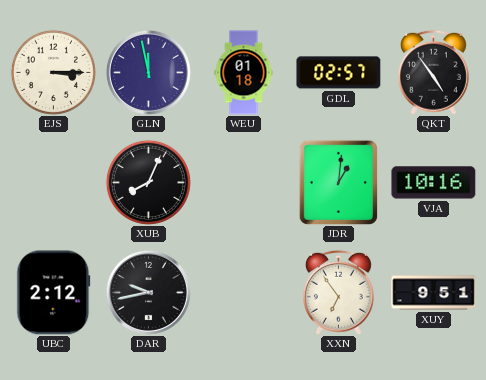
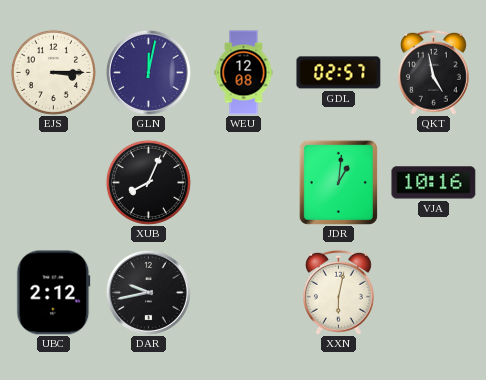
GLN: 11:58 -> 12:02 (148, 72)
WEU: 01:18 -> 12:08 (244, 73)
QKT: 4:54 -> 4:58 (433, 72)
XXN: 6:54 -> 6:02 (338, 292)
XUY: 9:51 -> none (434, 293)
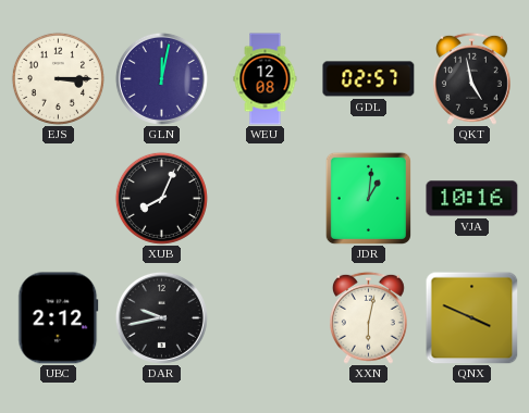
QNX: none -> 3:49 (471, 317)
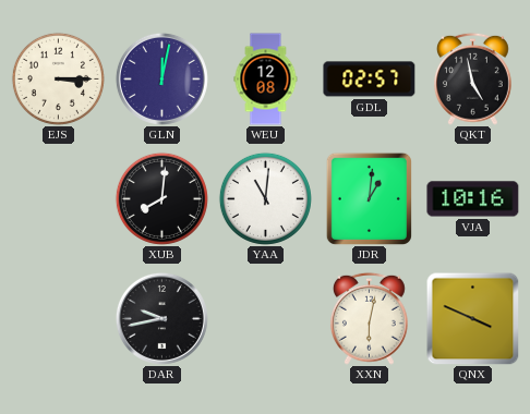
XUB: 8:04 -> 8:01 (161, 198)
YAA: none -> 11:01 (265, 198)
UBC: 2:12 -> none (59, 318)
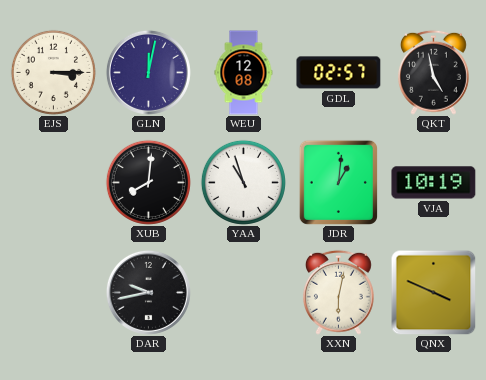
YAA: 11:01 -> 10:57 (243, 182)
VJA: 10:16 -> 10:19 (434, 183)
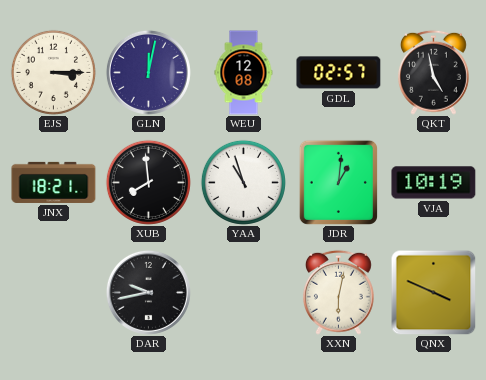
JNX: none -> 18:21 (54, 182)
XUB: 8:01 -> 7:59 (148, 182)
